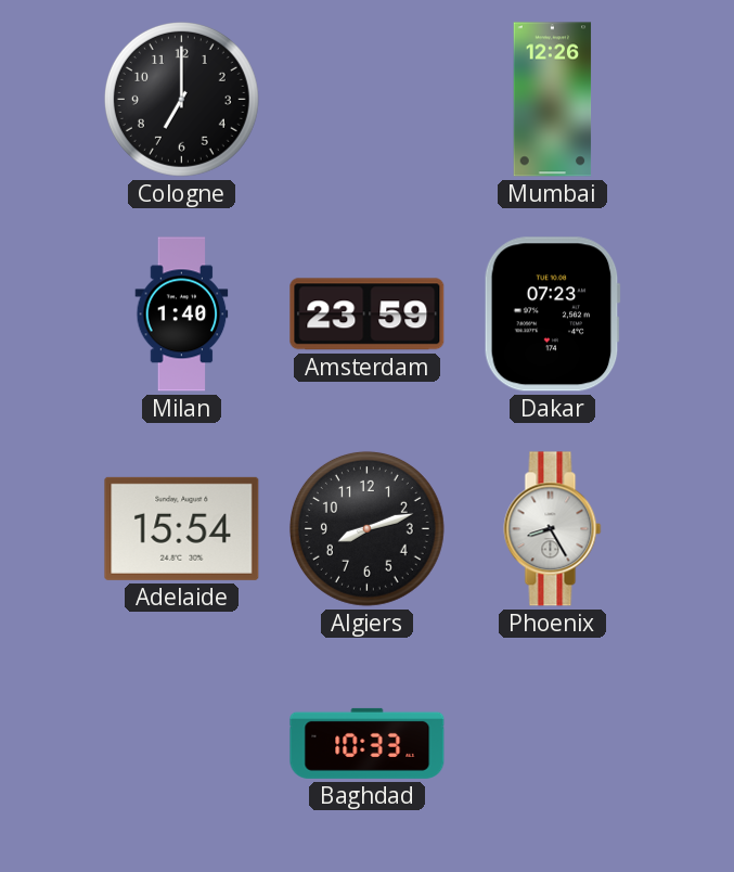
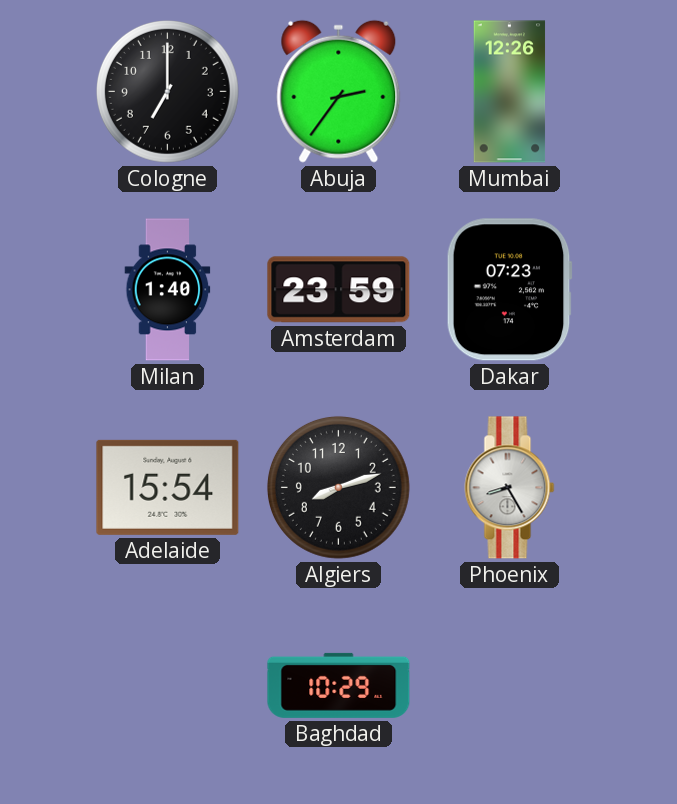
Abuja: none -> 2:36 (339, 91)
Baghdad: 10:33 -> 10:29 (339, 685)
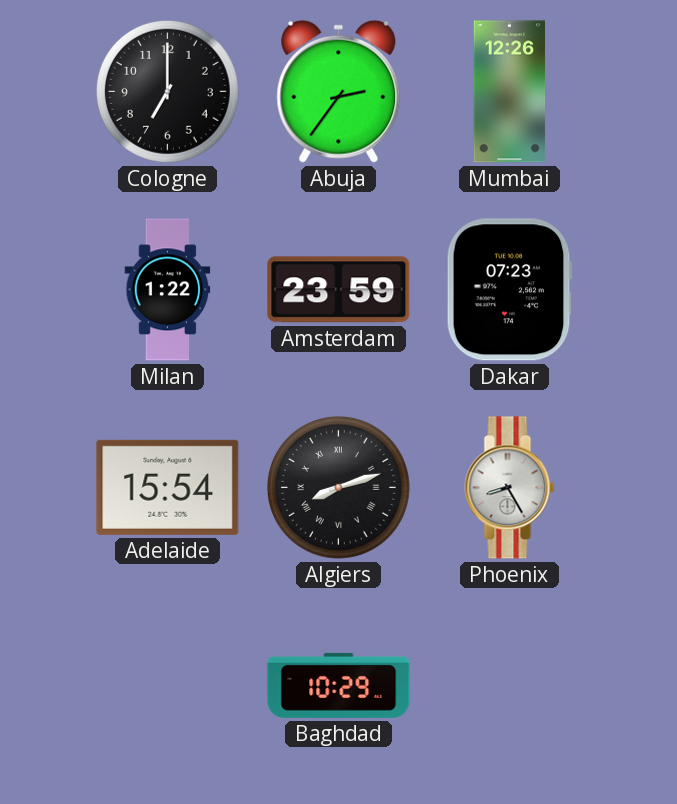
Milan: 1:40 -> 1:22 (168, 290)
Algiers numerals: Arabic -> Roman (338, 487)
